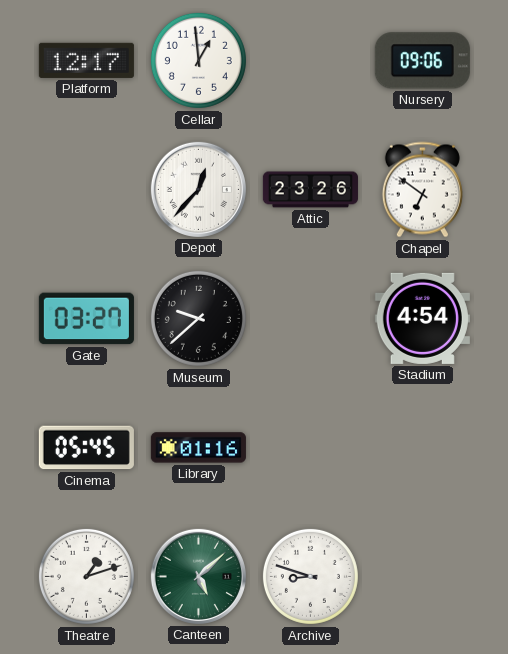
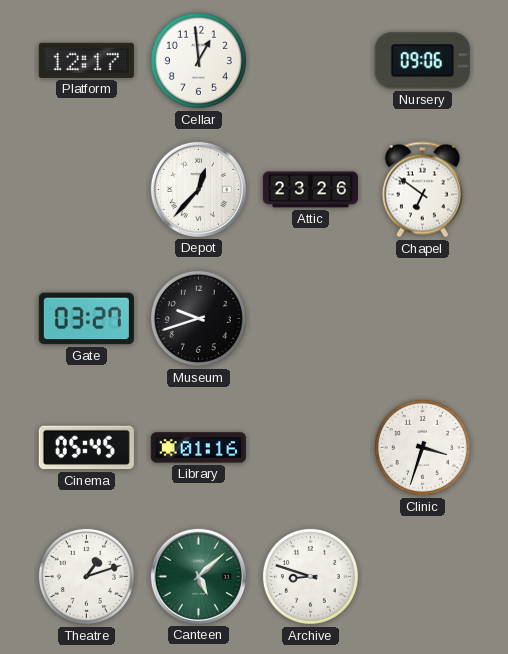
Museum: 9:38 -> 9:42 (198, 318)
Stadium: 4:54 -> none (422, 318)
Clinic: none -> 3:33 (422, 447)
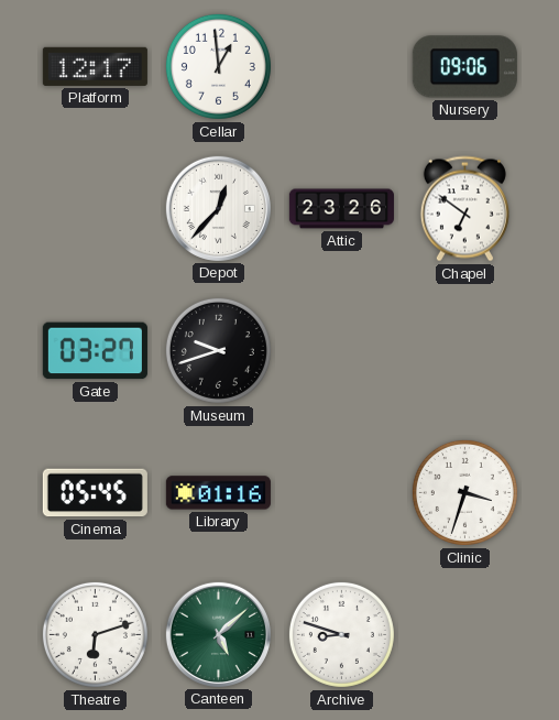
Theatre: 1:12 -> 6:12 (95, 634)
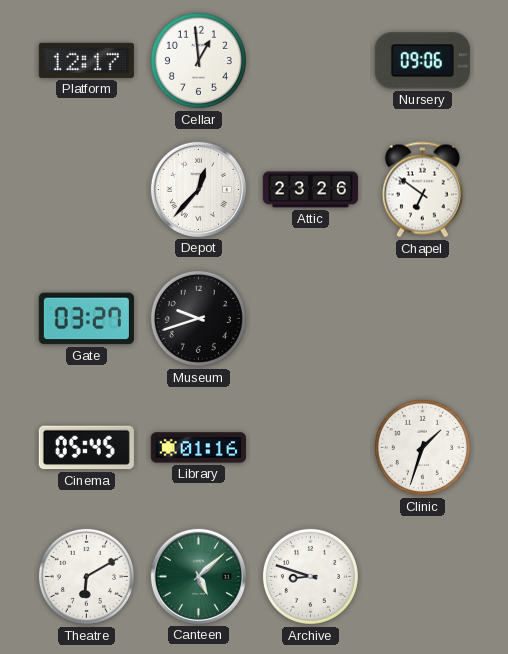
Clinic: 3:33 -> 1:33 (422, 447)
Theatre: 6:12 -> 6:10 (86, 576)
